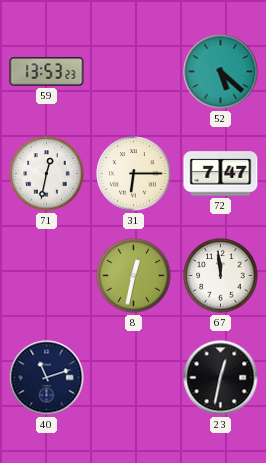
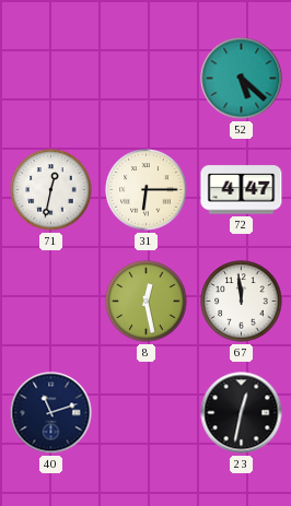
59: 13:53 -> none (47, 72)
72: 7:47 -> 4:47 (242, 190)
8: 12:32 -> 12:28 (147, 302)
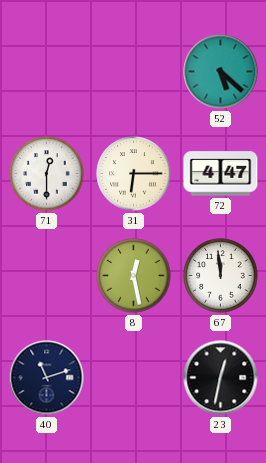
71: 12:32 -> 12:30 (47, 174)
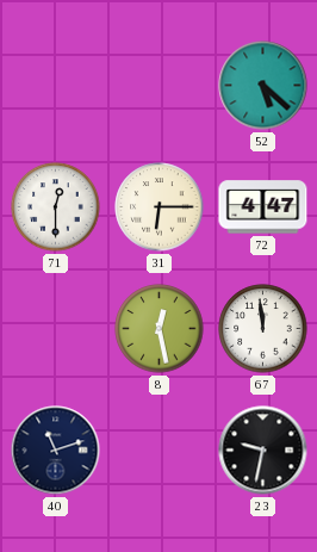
23: 12:32 -> 9:32 (263, 451)
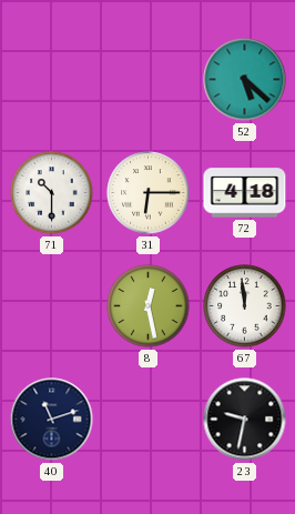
71: 12:30 -> 10:30 (52, 193)
72: 4:47 -> 4:18 (245, 193)
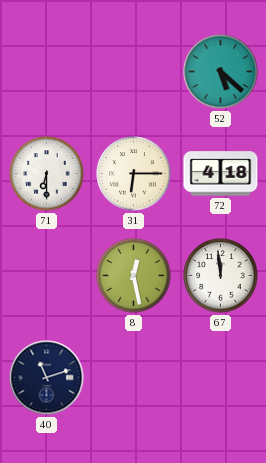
71: 10:30 -> 6:30 (47, 174)
23: 9:32 -> none (245, 420)
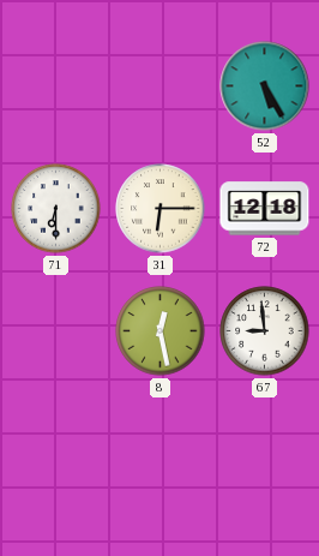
52: 5:22 -> 5:25 (265, 86)
72: 4:18 -> 12:18 (265, 209)
67: 11:59 -> 8:59 (265, 331)
40: 11:12 -> none (47, 378)
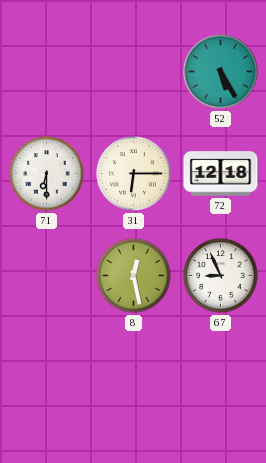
67: 8:59 -> 8:56 (221, 276)
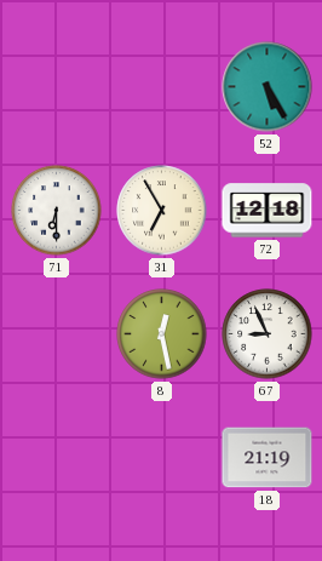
31: 6:15 -> 6:55 (162, 211)
18: none -> 21:19 (268, 458)
